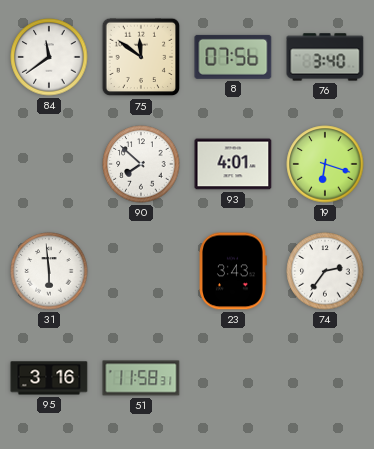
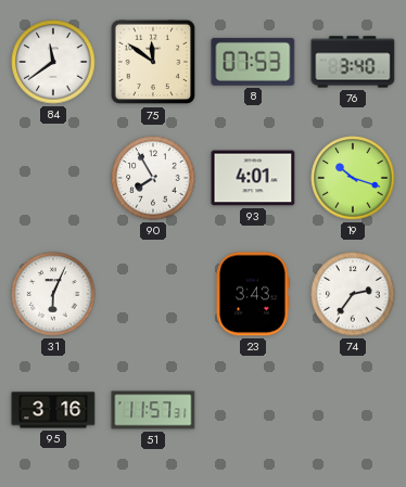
8: 07:56 -> 07:53 (253, 62)
90: 7:52 -> 7:55 (153, 178)
19: 6:18 -> 10:18 (353, 178)
31: 5:59 -> 6:04 (53, 294)
51: 11:58 -> 11:57 (153, 410)
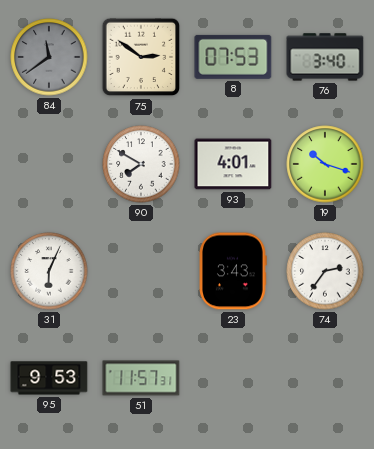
84 dial: white -> grey (49, 57)
75: 11:51 -> 2:51 (141, 57)
90: 7:55 -> 7:50 (141, 164)
95: 3:16 -> 9:53 (49, 378)
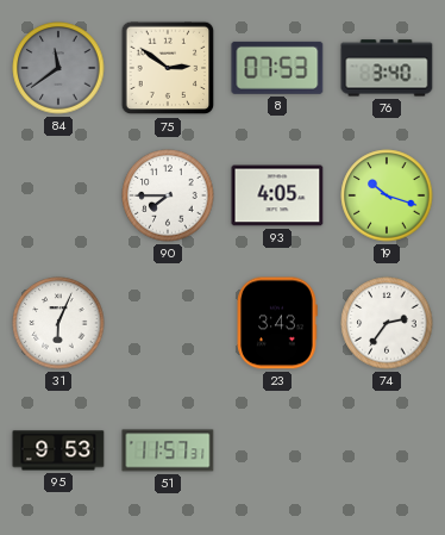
90: 7:50 -> 7:45 (168, 195)
93: 4:01 -> 4:05 (277, 195)
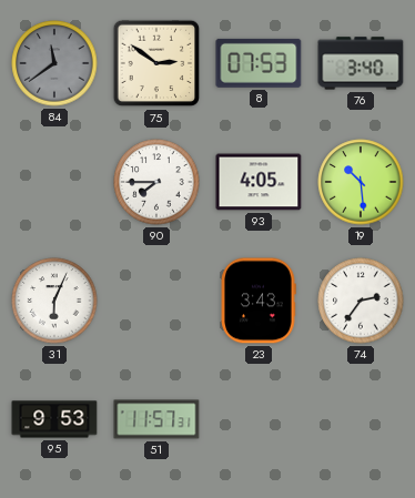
19: 10:18 -> 10:29 (361, 182)
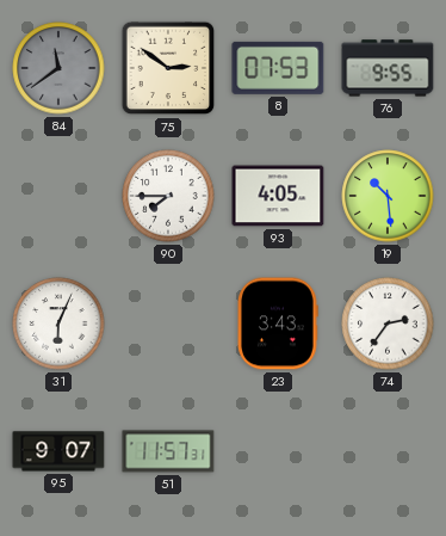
76: 3:40 -> 9:55 (388, 68)
95: 9:53 -> 9:07 (58, 451)
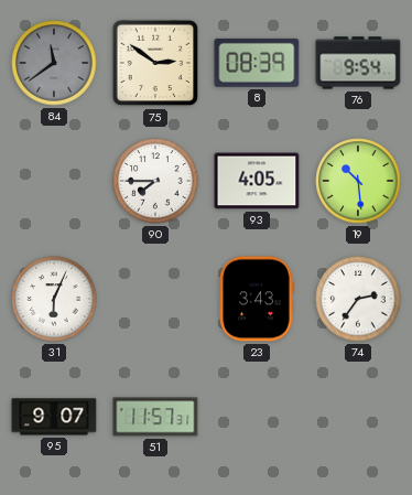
8: 07:53 -> 08:39 (257, 63)
76: 9:55 -> 9:54 (358, 63)
